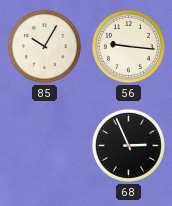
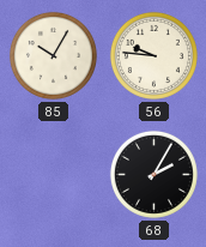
56: 9:16 -> 9:46 (153, 55)
68: 2:56 -> 2:05 (153, 174)
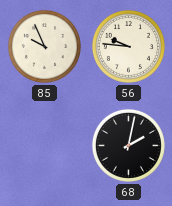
85: 10:05 -> 9:56 (44, 46)
68: 2:05 -> 2:02 (128, 145)
